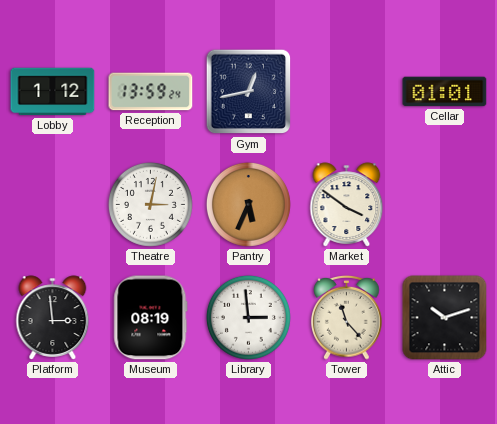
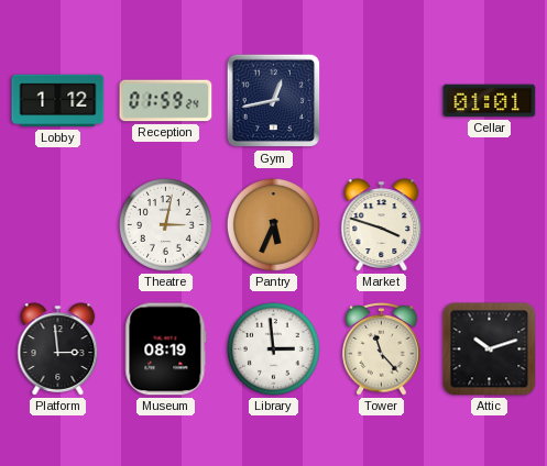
Reception: 13:59 -> 01:59 (166, 101)
Market: 3:51 -> 3:48 (382, 225)
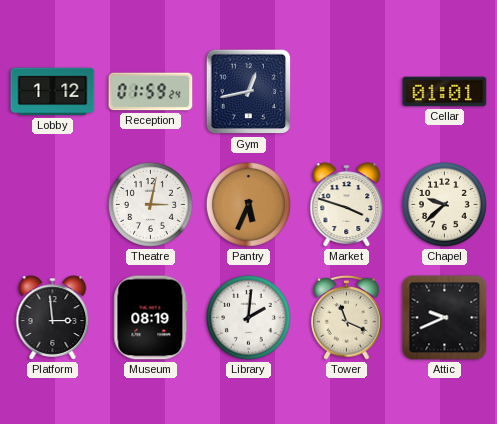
Chapel: none -> 9:38 (444, 204)
Library: 2:59 -> 2:01 (248, 317)
Tower: 11:23 -> 11:19 (347, 317)
Attic: 10:12 -> 9:41 (445, 318)
